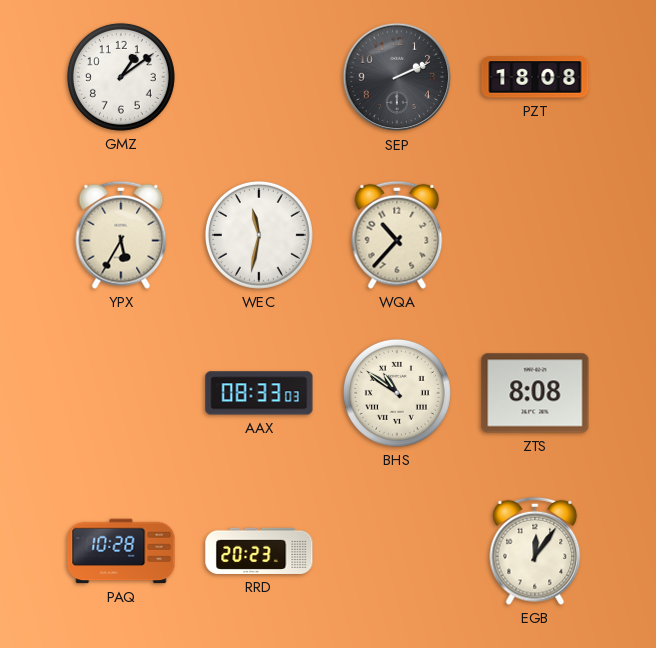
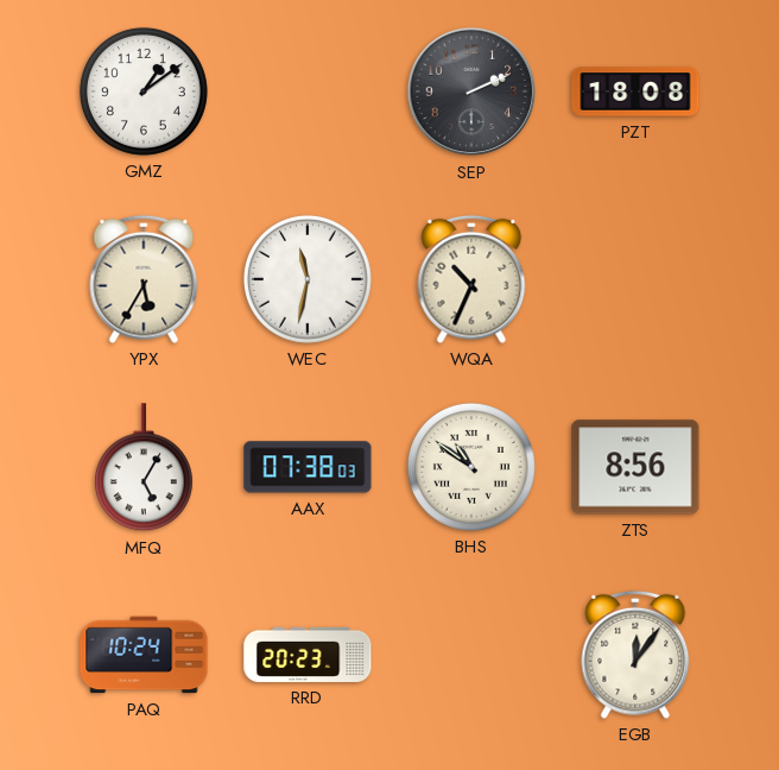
WQA: 10:37 -> 10:34 (471, 279)
MFQ: none -> 5:05 (144, 468)
AAX: 08:33 -> 07:38 (308, 467)
ZTS: 8:08 -> 8:56 (635, 467)
PAQ: 10:28 -> 10:24 (144, 655)
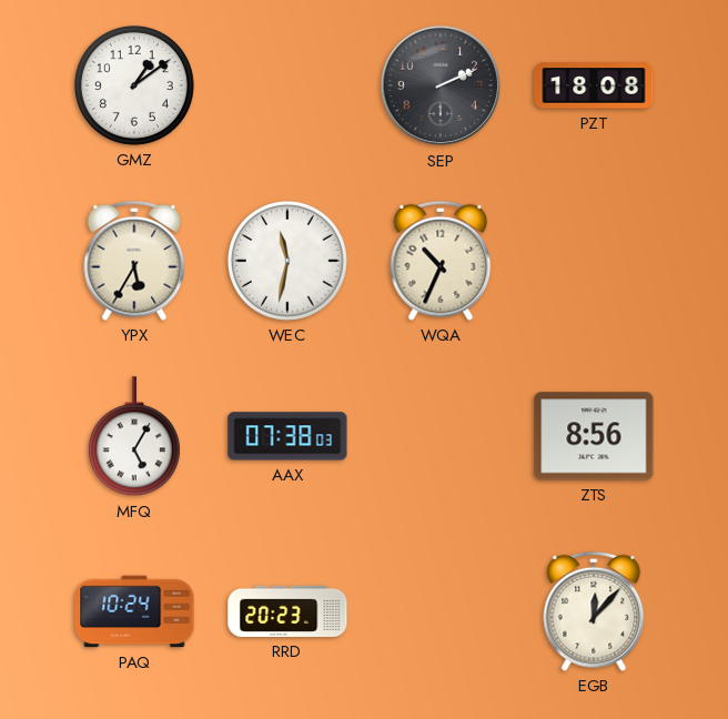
BHS: 10:51 -> none (471, 467)
EGB: 12:06 -> 12:07 (594, 611)
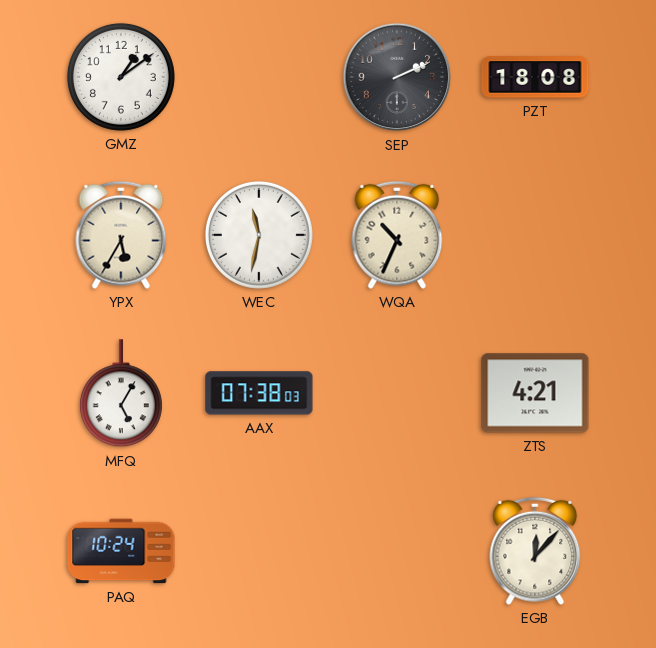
ZTS: 8:56 -> 4:21 (535, 393)
RRD: 20:23 -> none (287, 611)
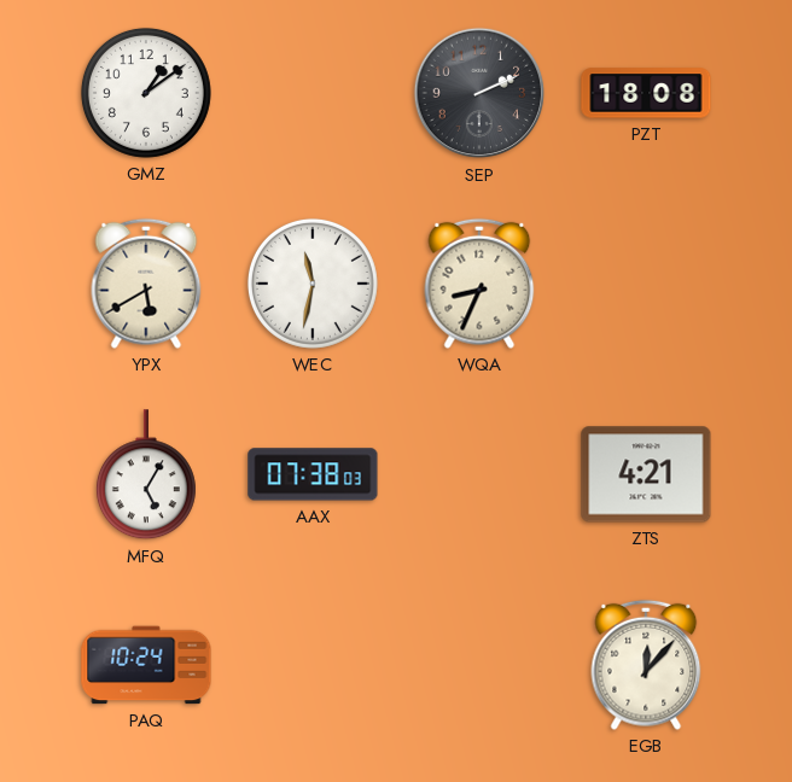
YPX: 5:35 -> 5:40 (146, 284)
WQA: 10:34 -> 8:34 (479, 284)
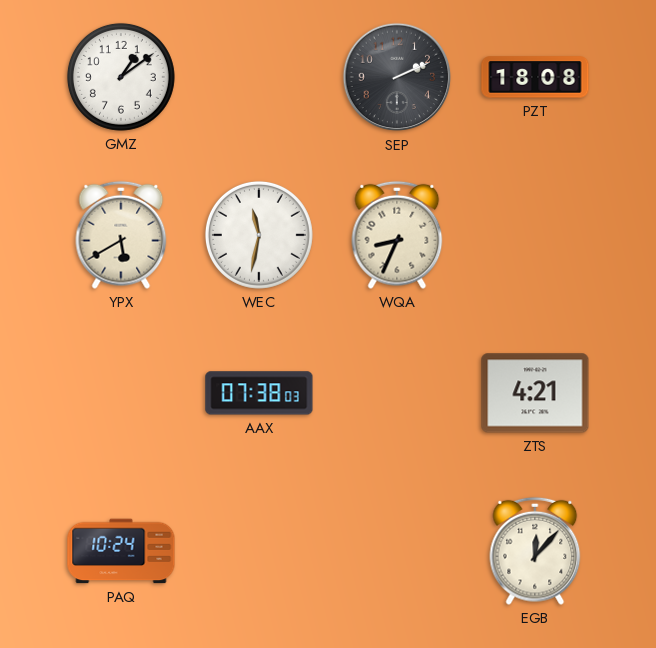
MFQ: 5:05 -> none (146, 475)
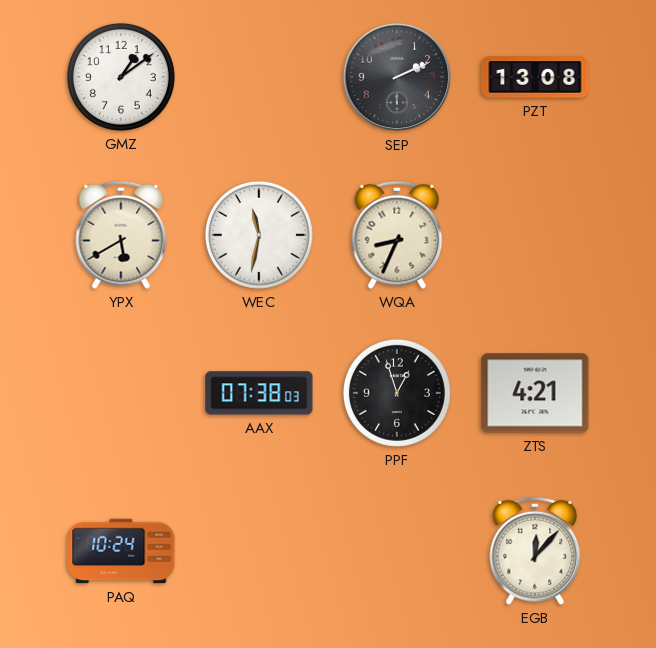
PZT: 18:08 -> 13:08 (535, 77)
PPF: none -> 12:57 (397, 393)
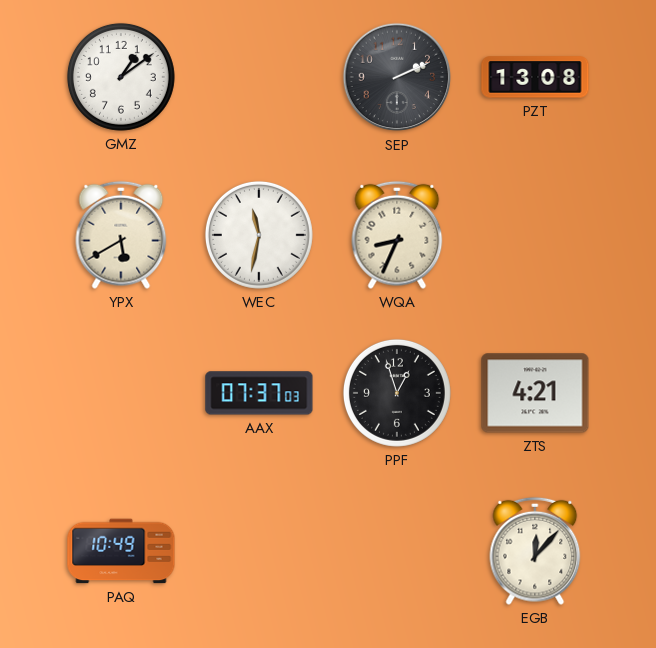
AAX: 07:38 -> 07:37 (259, 393)
PAQ: 10:24 -> 10:49 (121, 551)
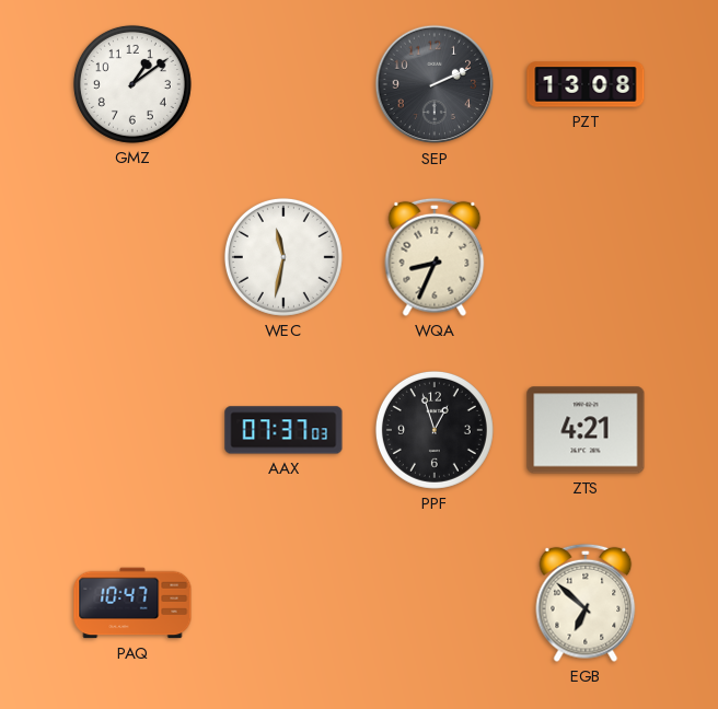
YPX: 5:40 -> none (121, 235)
PAQ: 10:49 -> 10:47 (132, 603)
EGB: 12:07 -> 6:52 (586, 603)
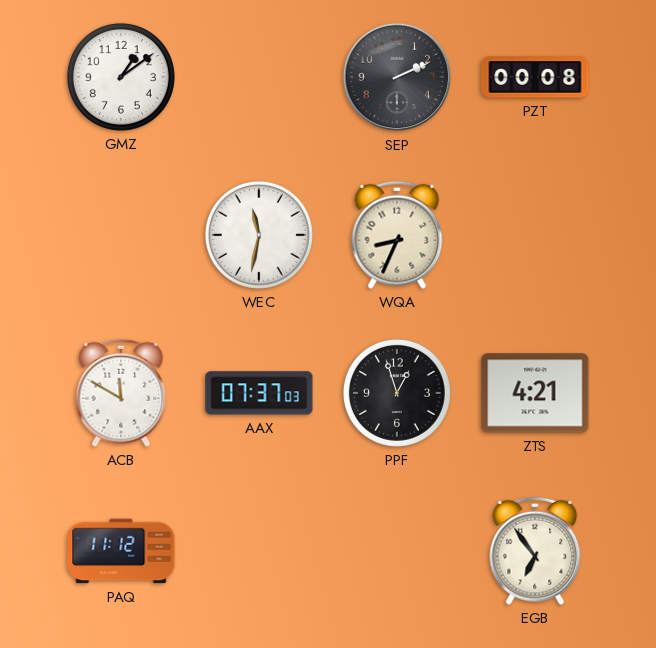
PZT: 13:08 -> 00:08 (535, 77)
ACB: none -> 11:50 (121, 393)
PAQ: 10:47 -> 11:12 (121, 551)
EGB: 6:52 -> 6:54 (535, 551)
